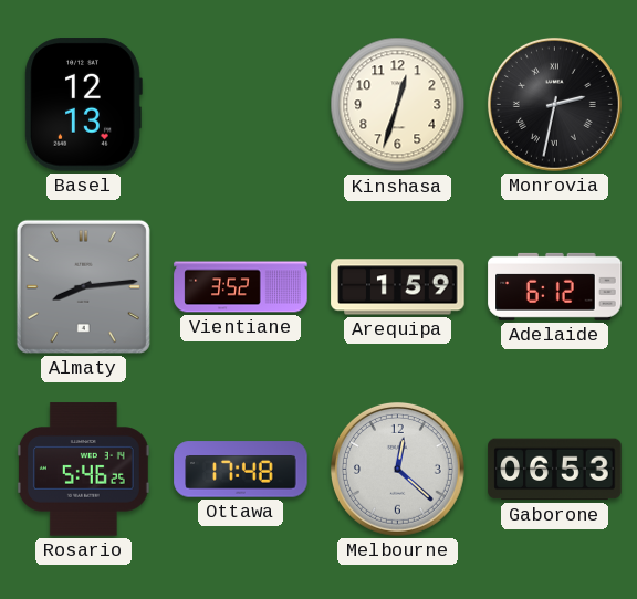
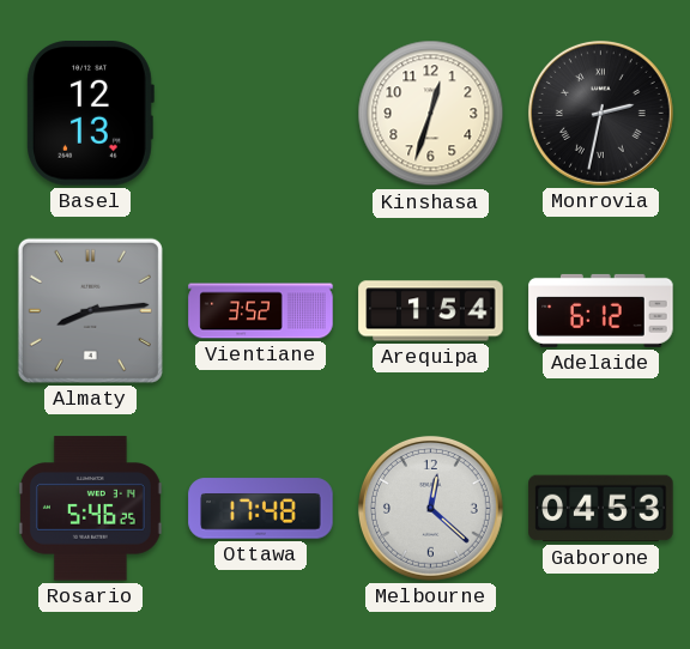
Arequipa: 1:59 -> 1:54 (431, 311)
Gaborone: 06:53 -> 04:53 (601, 509)
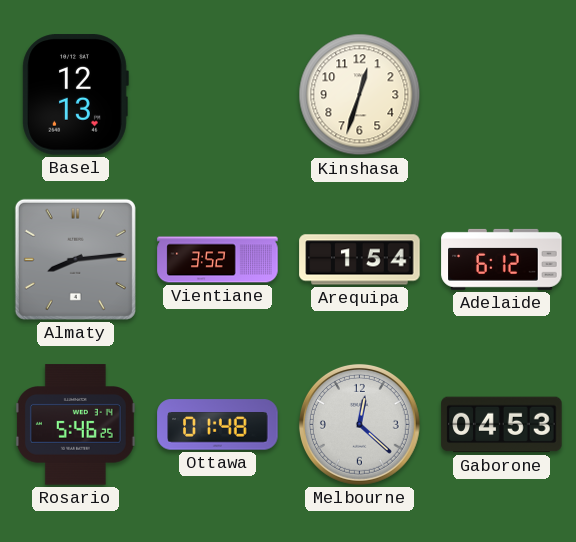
Monrovia: 2:32 -> none (600, 113)
Ottawa: 17:48 -> 01:48 (218, 425)
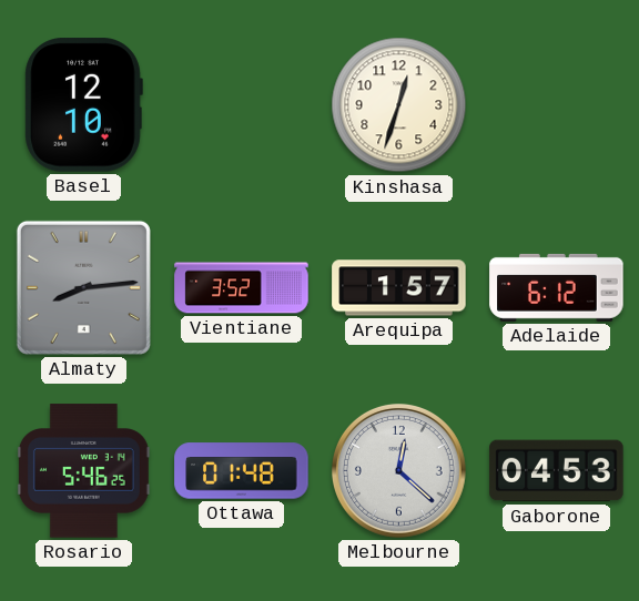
Basel: 12:13 -> 12:10 (83, 105)
Arequipa: 1:54 -> 1:57 (399, 288)
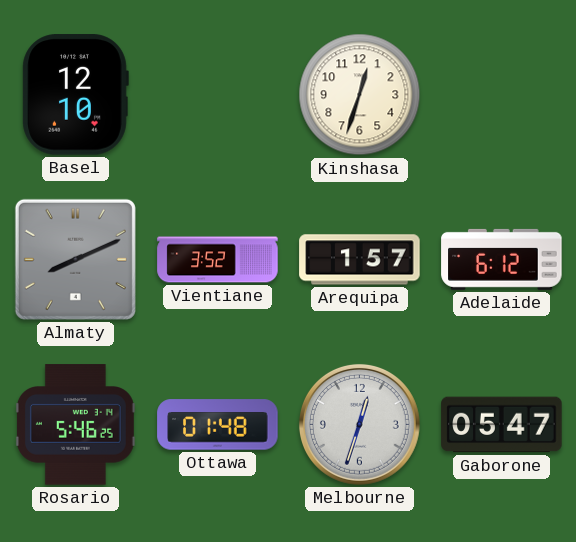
Almaty: 8:14 -> 8:11 (75, 259)
Melbourne: 12:22 -> 12:33 (359, 424)
Gaborone: 04:53 -> 05:47 (502, 425)
